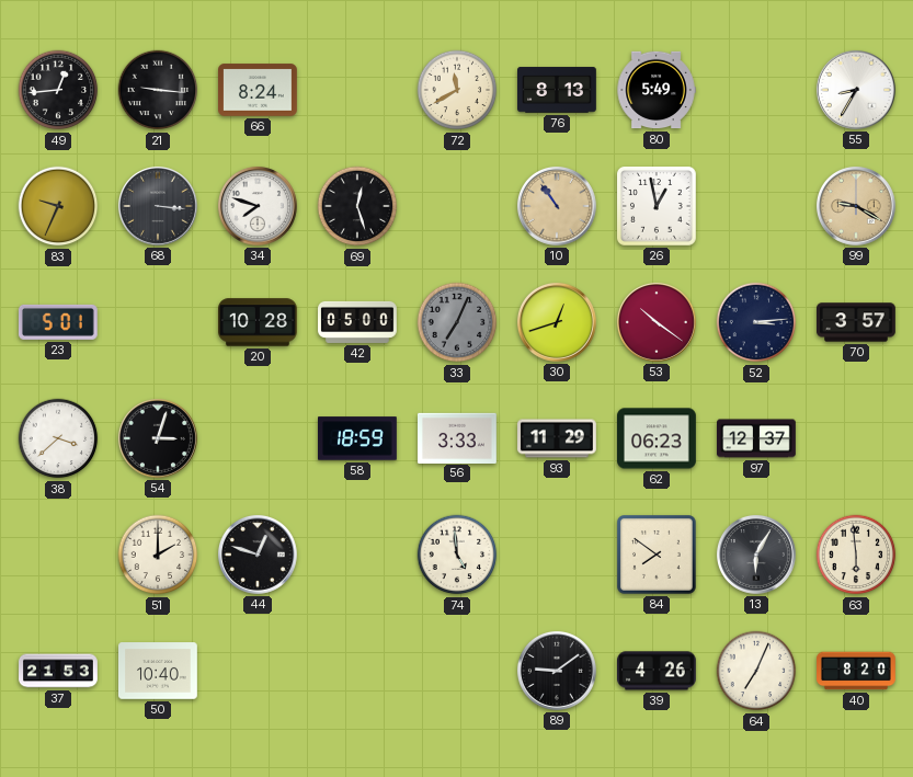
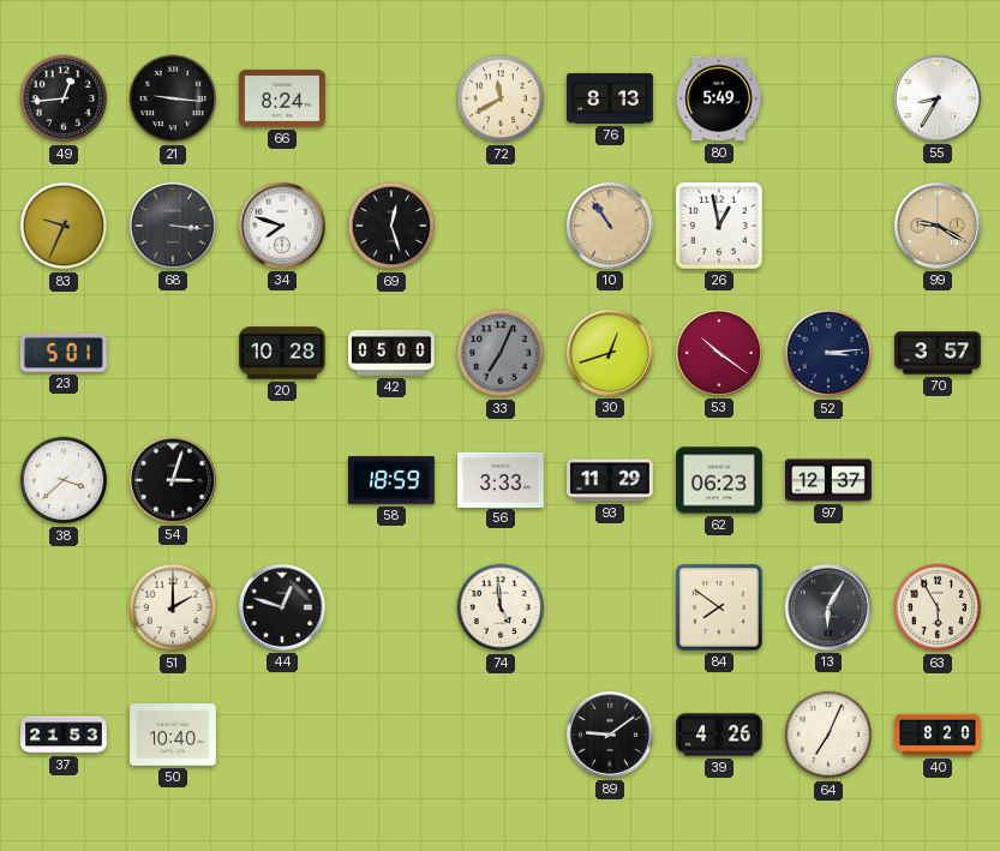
63: 5:59 -> 5:55 (938, 607)
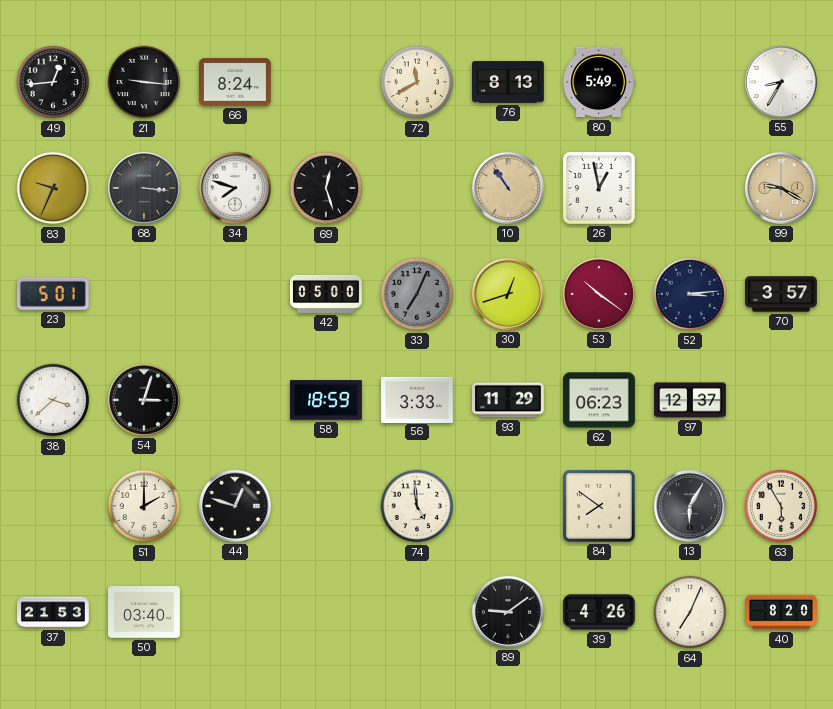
20: 10:28 -> none (283, 353)
50: 10:40 -> 03:40 (145, 612)
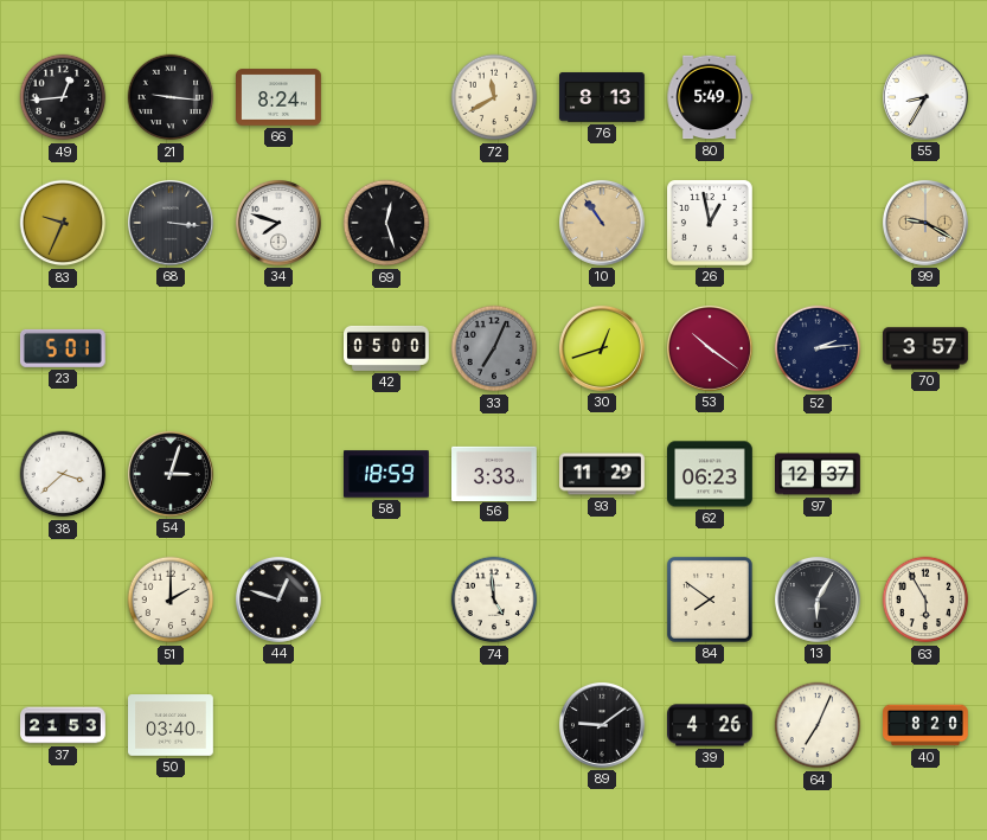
52: 3:14 -> 2:14 (818, 348)
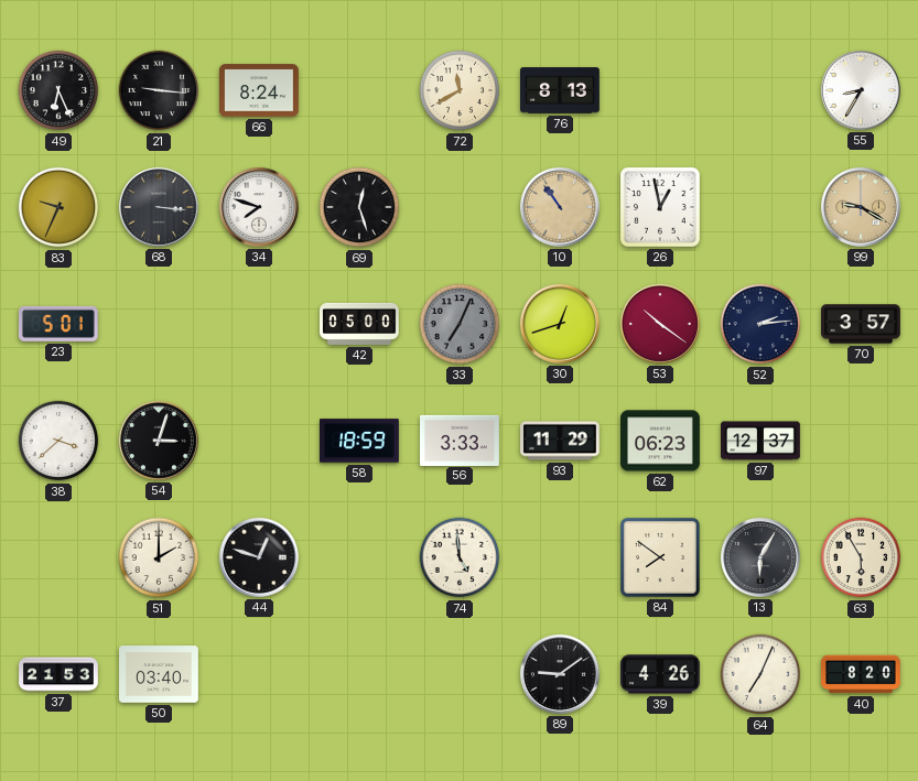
49: 12:44 -> 6:26 (58, 90)
80: 5:49 -> none (710, 97)
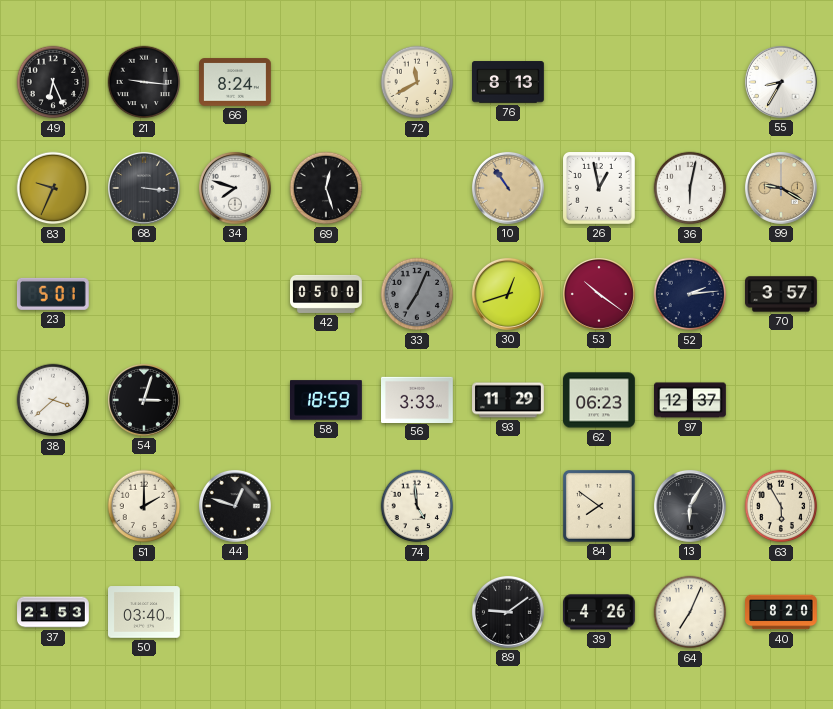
36: none -> 6:02 (690, 188)
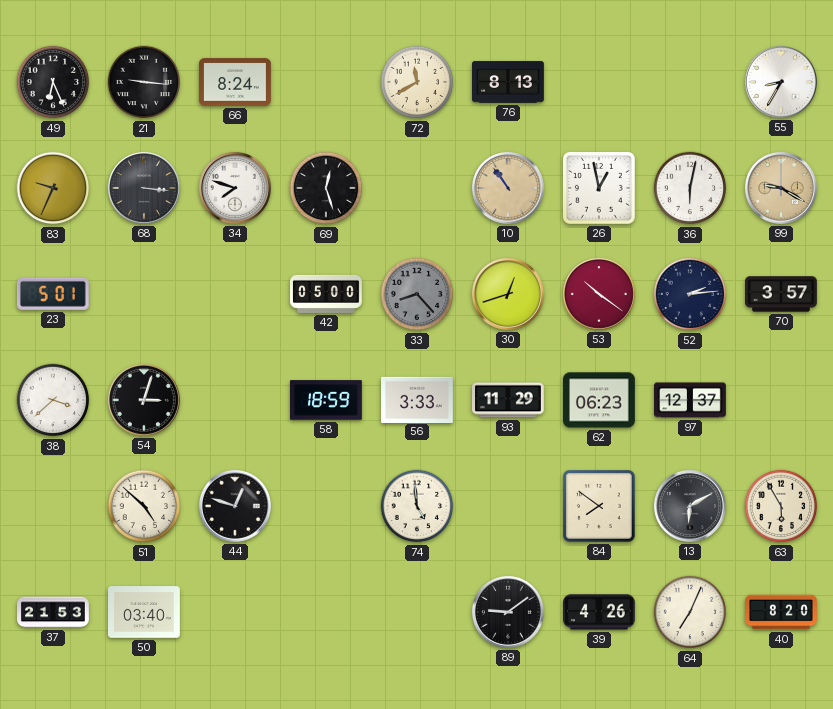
33: 7:04 -> 8:23 (417, 294)
51: 2:00 -> 4:52 (144, 506)
13: 6:05 -> 6:10 (690, 506)
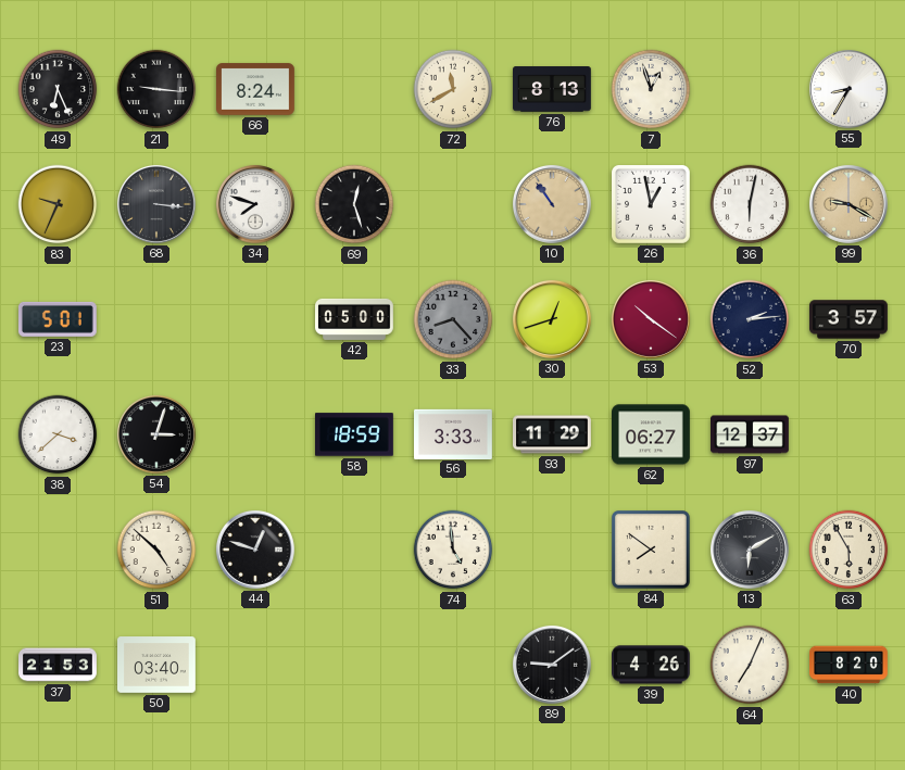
7: none -> 12:57 (651, 89)
62: 06:23 -> 06:27 (652, 434)
